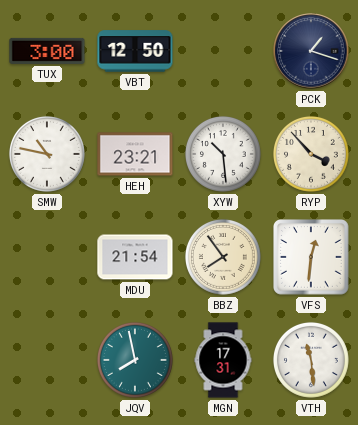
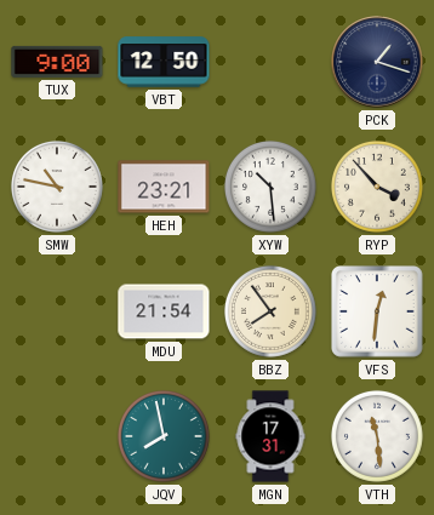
TUX: 3:00 -> 9:00 (57, 62)
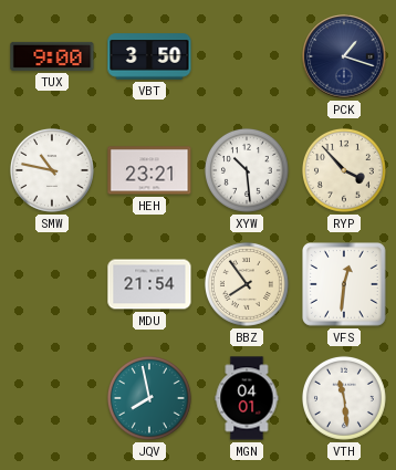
VBT: 12:50 -> 3:50 (149, 56)
MGN: 17:31 -> 04:01 (247, 398)
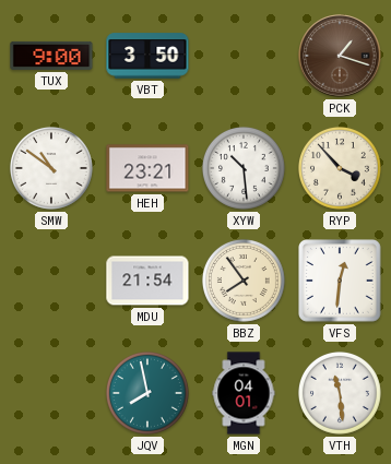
PCK dial: navy -> brown (340, 56)
SMW: 10:47 -> 10:51 (51, 168)
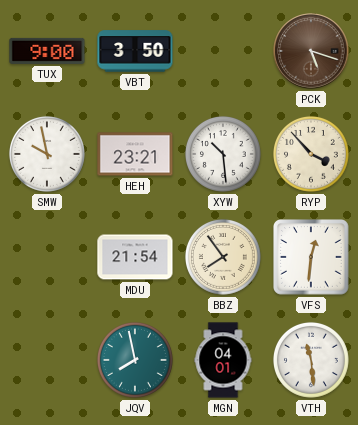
PCK: 1:18 -> 5:18 (311, 51)
SMW: 10:51 -> 9:58 (47, 154)
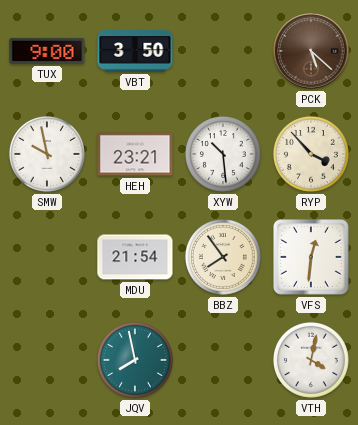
PCK: 5:18 -> 5:22 (311, 51)
MGN: 04:01 -> none (223, 360)
VTH: 11:29 -> 4:02 (311, 360)
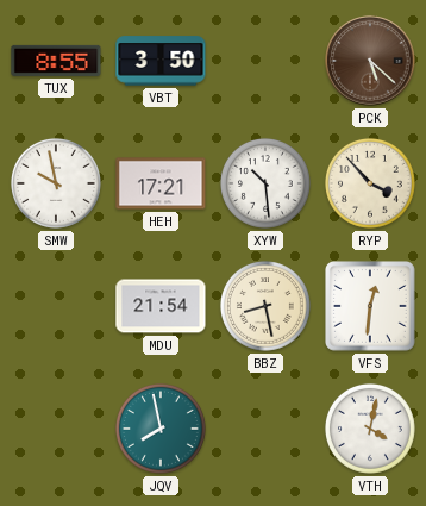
TUX: 9:00 -> 8:55 (56, 61)
HEH: 23:21 -> 17:21 (161, 183)
BBZ: 7:54 -> 8:28 (265, 306)
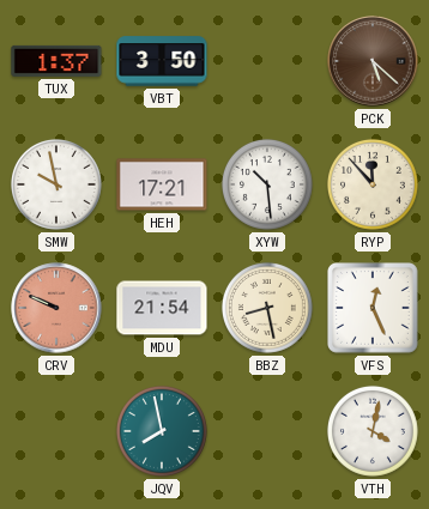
TUX: 8:55 -> 1:37 (56, 61)
RYP: 3:53 -> 11:53 (373, 184)
CRV: none -> 9:49 (56, 308)
VFS: 12:31 -> 12:26 (374, 309)
